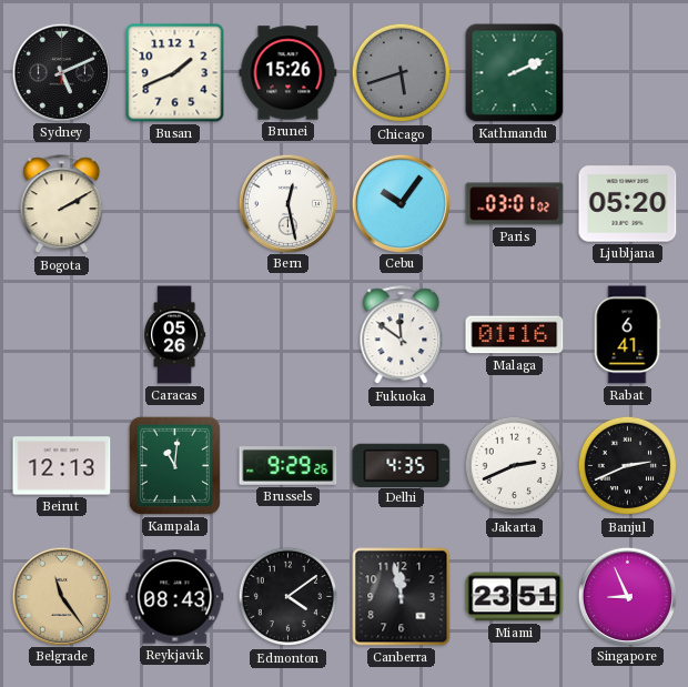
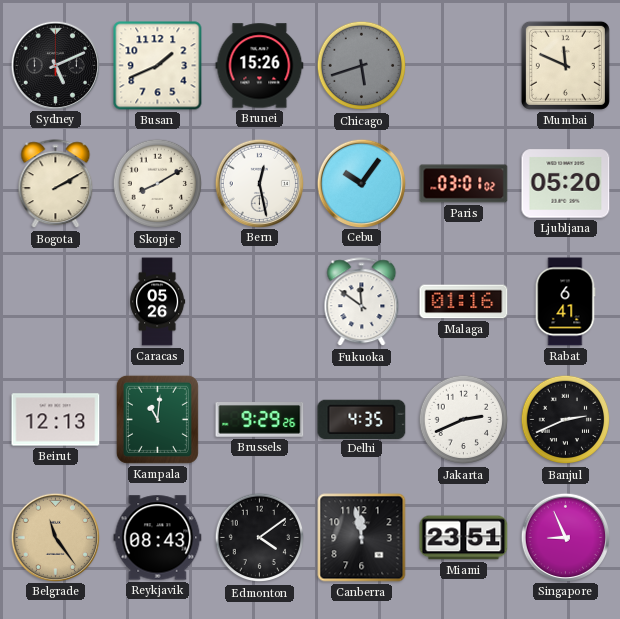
Kathmandu: 2:11 -> none (515, 73)
Mumbai: none -> 11:49 (565, 65)
Skopje: none -> 8:10 (158, 184)
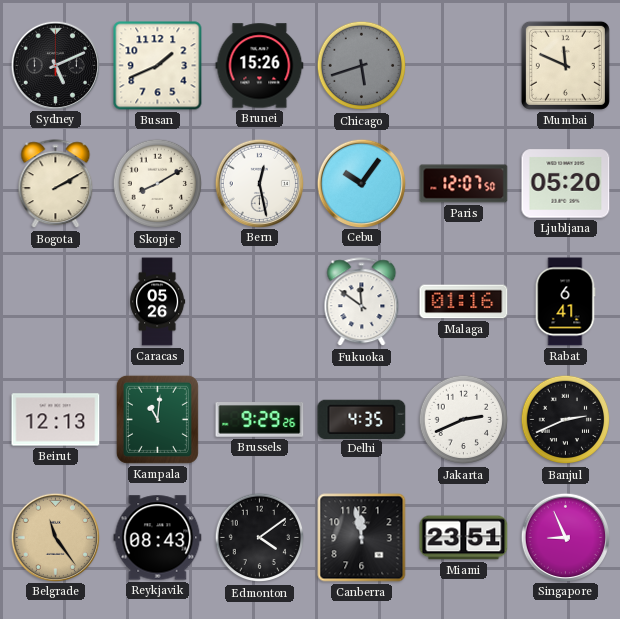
Paris: 03:01 -> 12:07 (464, 184)
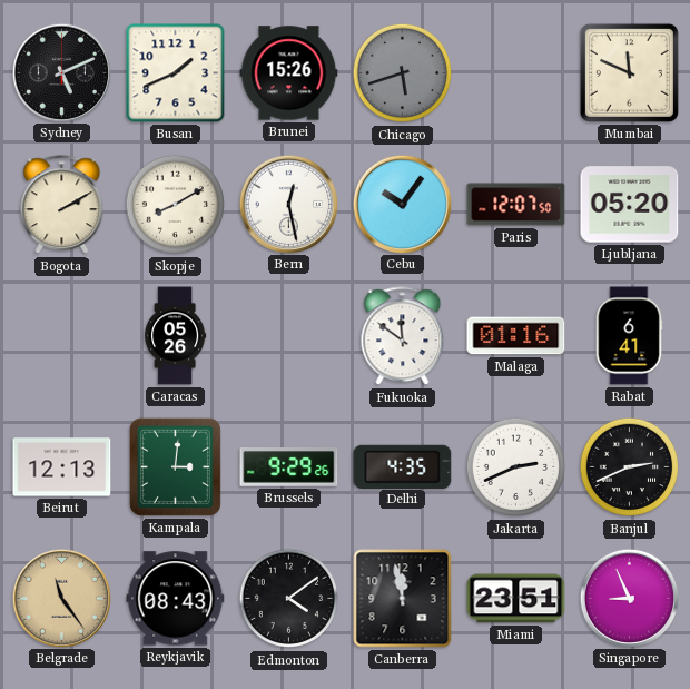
Kampala: 11:01 -> 3:01 (175, 466)
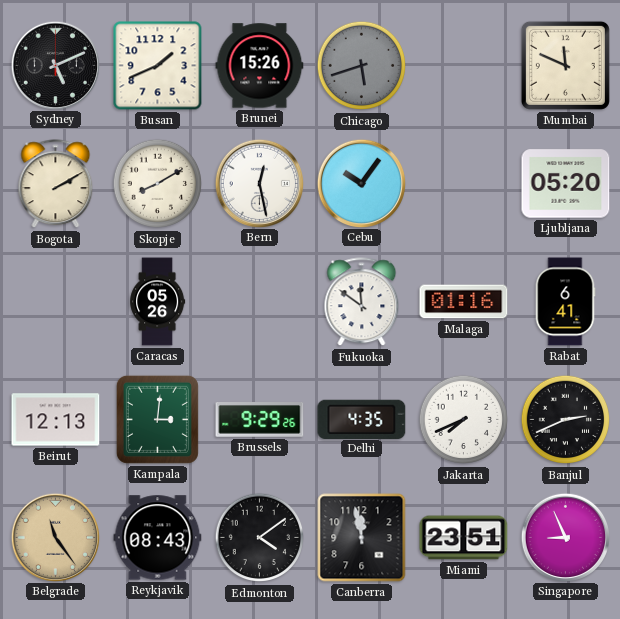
Paris: 12:07 -> none (516, 205)
Jakarta: 2:41 -> 7:41 (464, 420)
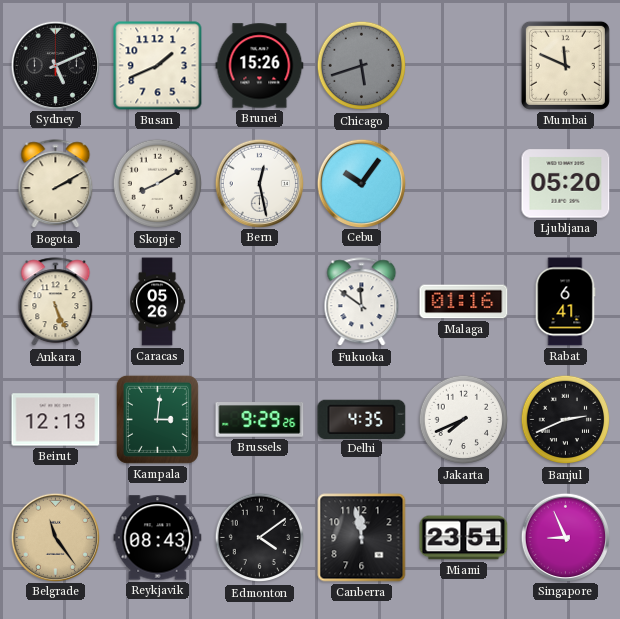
Ankara: none -> 5:26 (56, 302)
